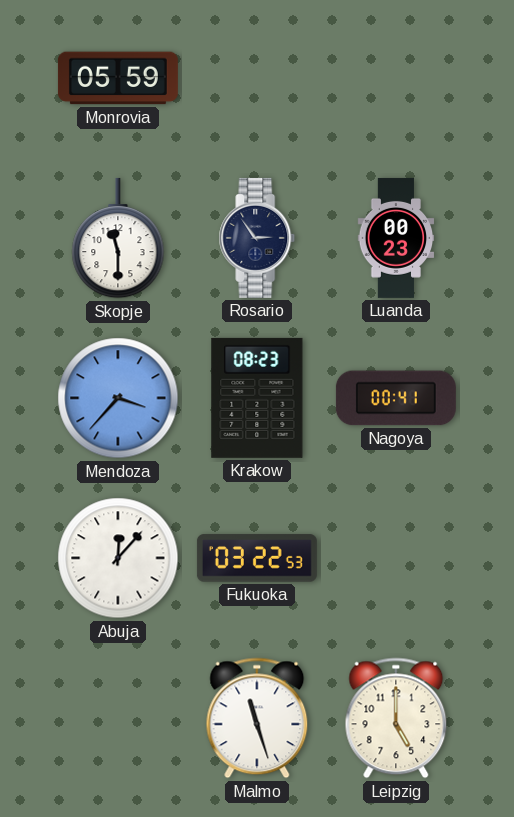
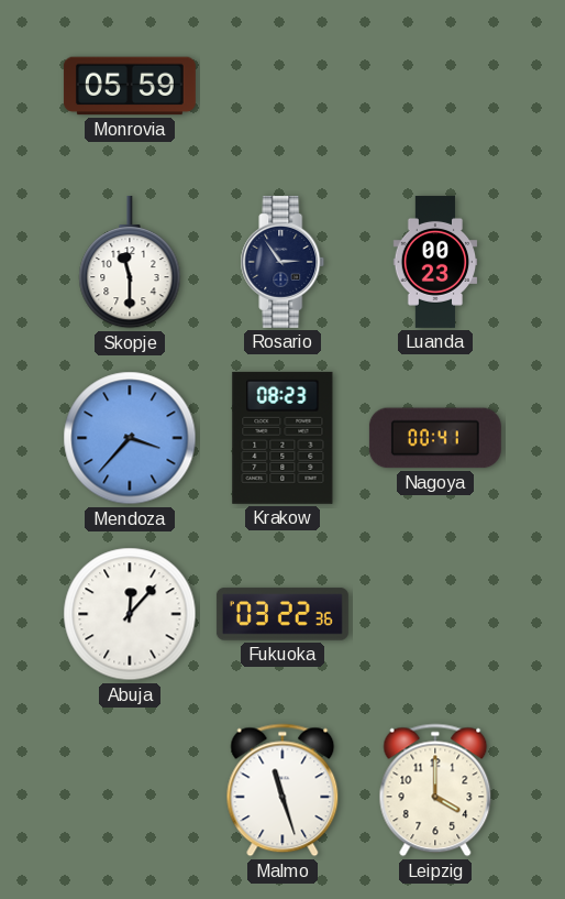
Fukuoka: 03:22:53 -> 03:22:36 (282, 614)
Leipzig: 5:00 -> 4:00 (435, 790)
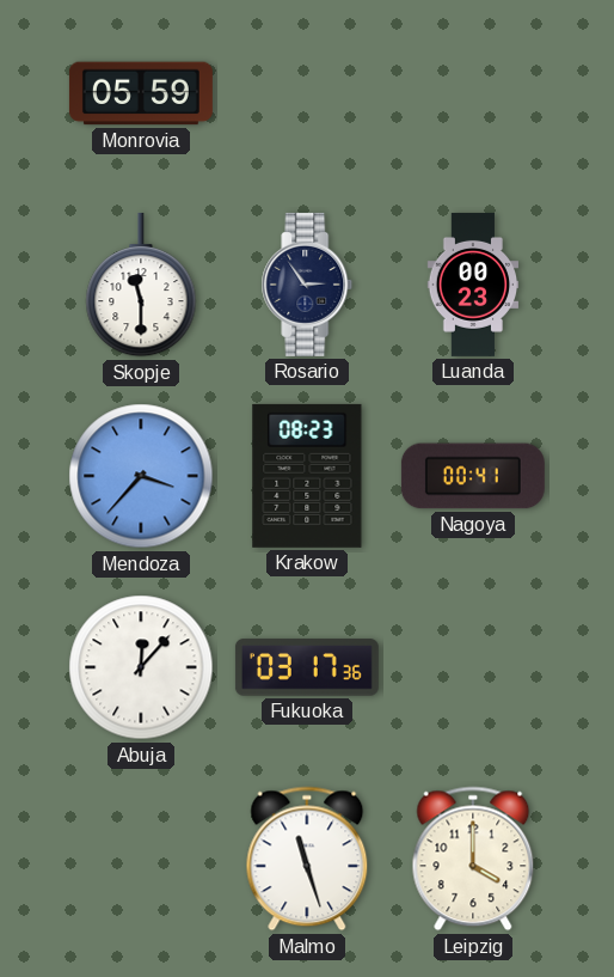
Fukuoka: 03:22 -> 03:17 (307, 667)
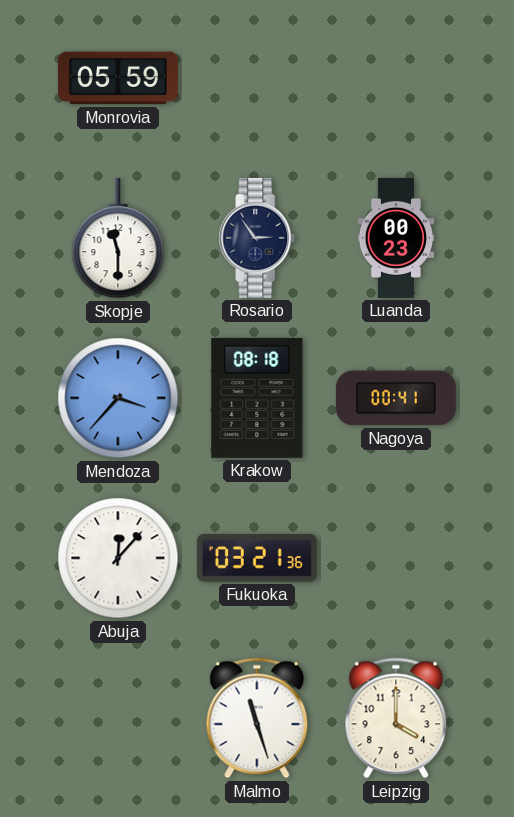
Krakow: 08:23 -> 08:18 (257, 398)
Fukuoka: 03:17 -> 03:21 (257, 558)
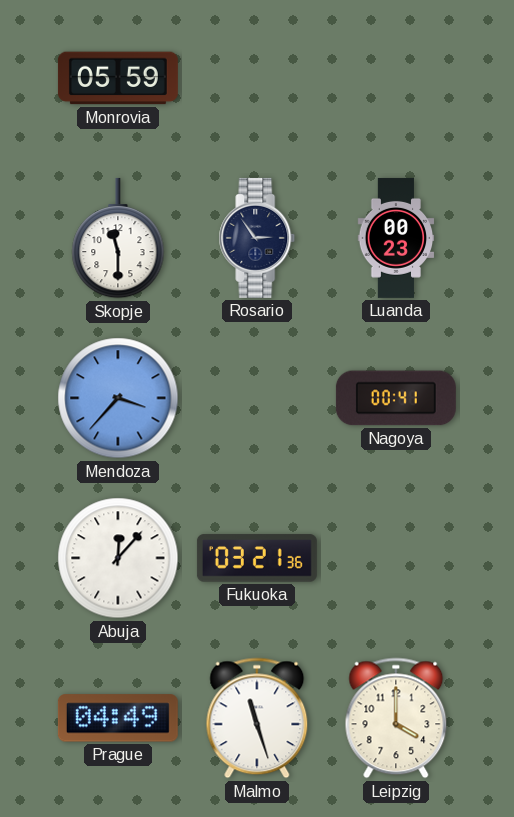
Krakow: 08:18 -> none (257, 398)
Prague: none -> 04:49 (118, 718)
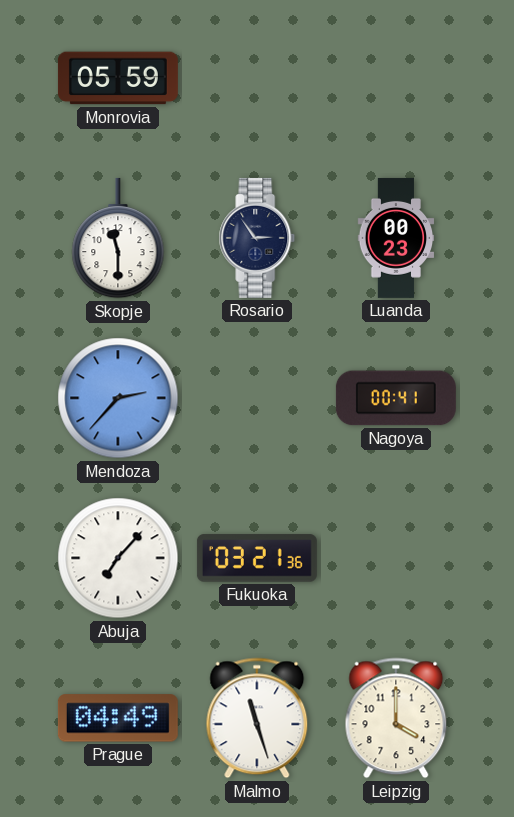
Mendoza: 3:37 -> 2:37 (118, 398)
Abuja: 12:07 -> 7:07 (118, 558)
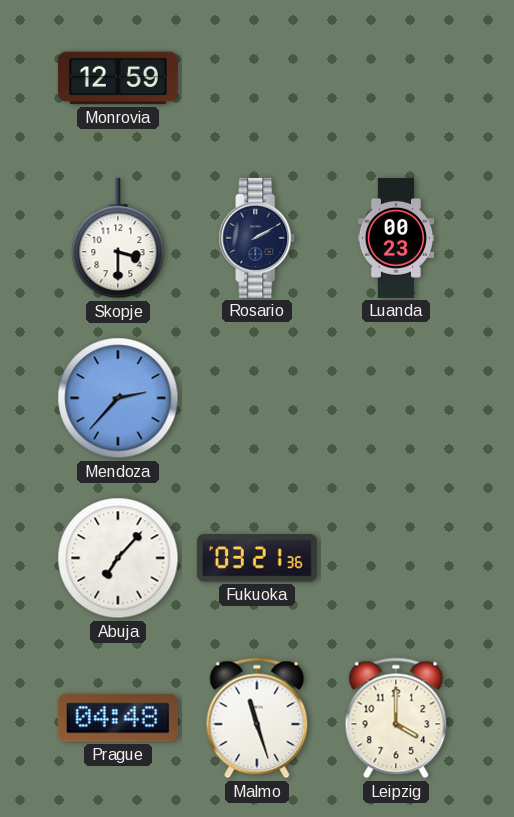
Monrovia: 05:59 -> 12:59 (118, 78)
Skopje: 11:30 -> 3:30 (118, 238)
Rosario: 2:54 -> 2:10 (257, 238)
Nagoya: 00:41 -> none (396, 398)
Prague: 04:49 -> 04:48 (118, 718)
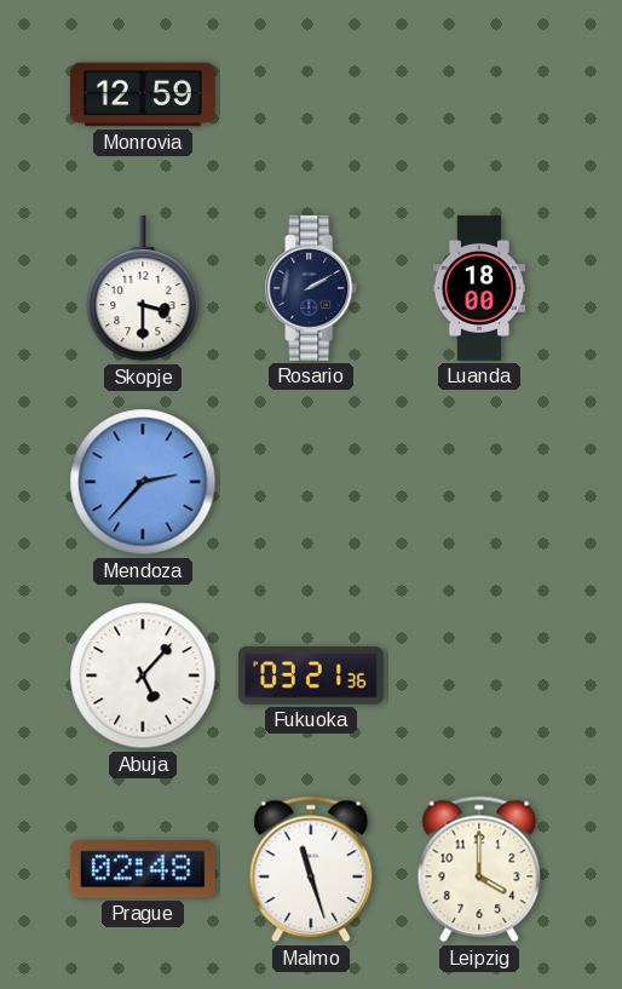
Luanda: 00:23 -> 18:00 (479, 288)
Abuja: 7:07 -> 5:07 (143, 675)
Prague: 04:48 -> 02:48 (143, 869)
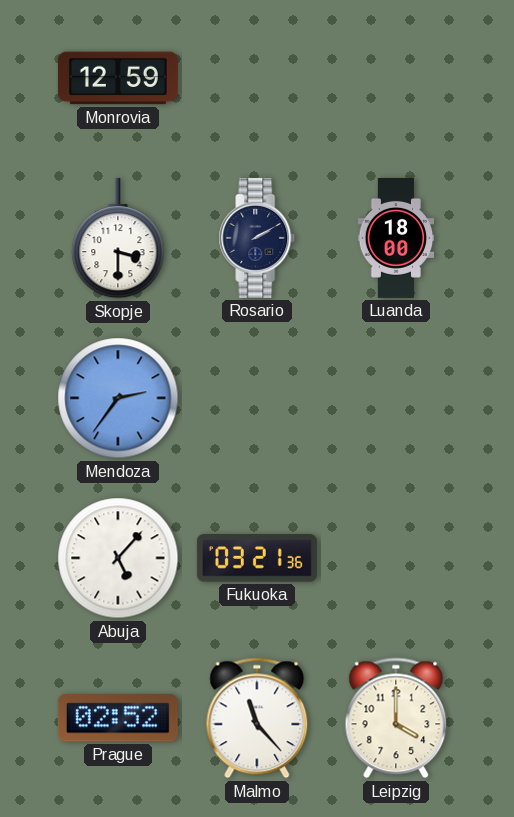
Mendoza: 2:37 -> 2:36 (118, 398)
Prague: 02:48 -> 02:52 (118, 718)
Malmo: 11:27 -> 11:23 (257, 718)
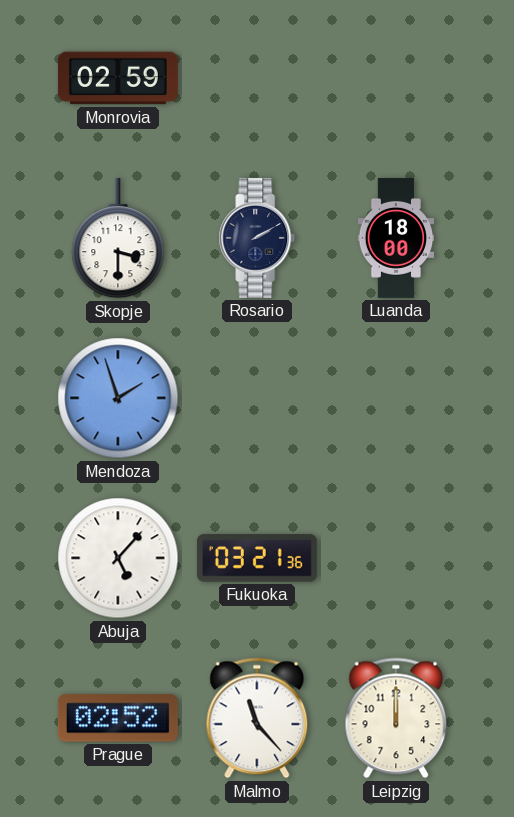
Monrovia: 12:59 -> 02:59 (118, 78)
Mendoza: 2:36 -> 1:57 (118, 398)
Leipzig: 4:00 -> 12:00 (396, 718)
